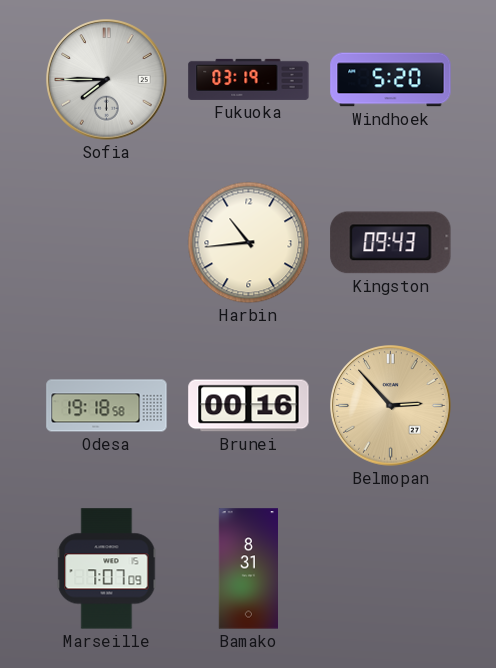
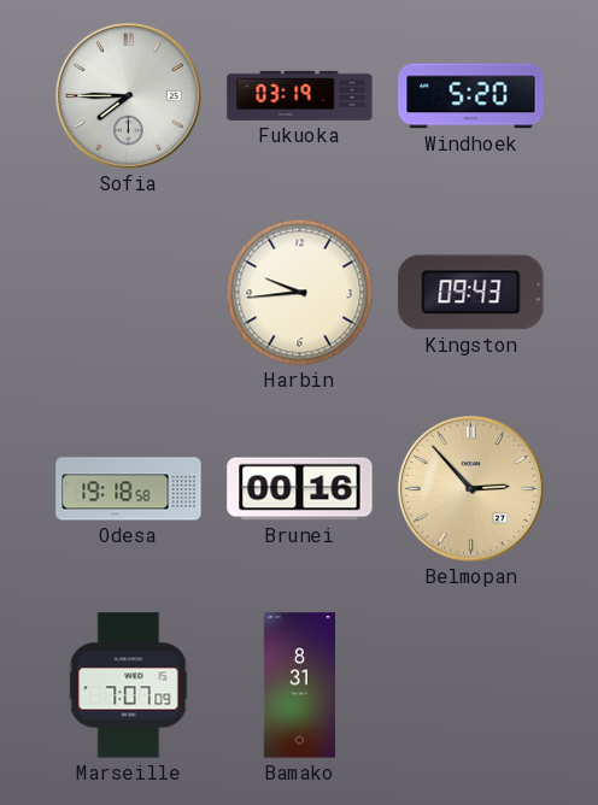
Harbin: 10:44 -> 9:44 (300, 293)
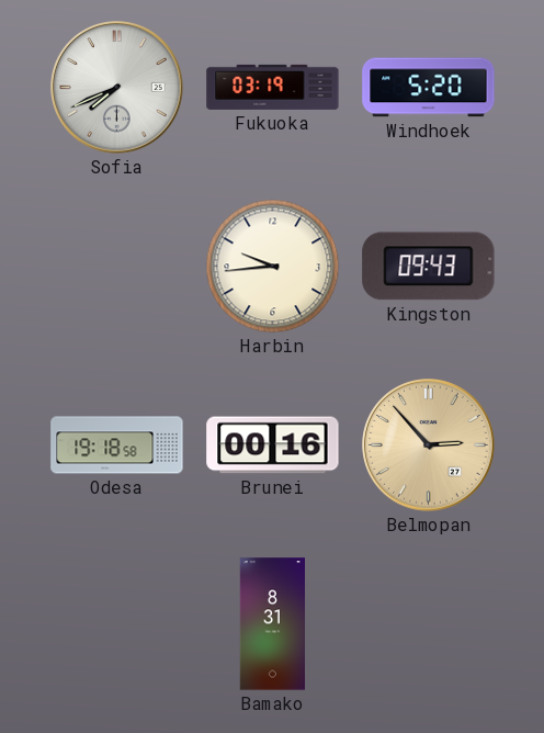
Sofia: 7:45 -> 7:41 (117, 88)
Marseille: 7:07 -> none (129, 686)
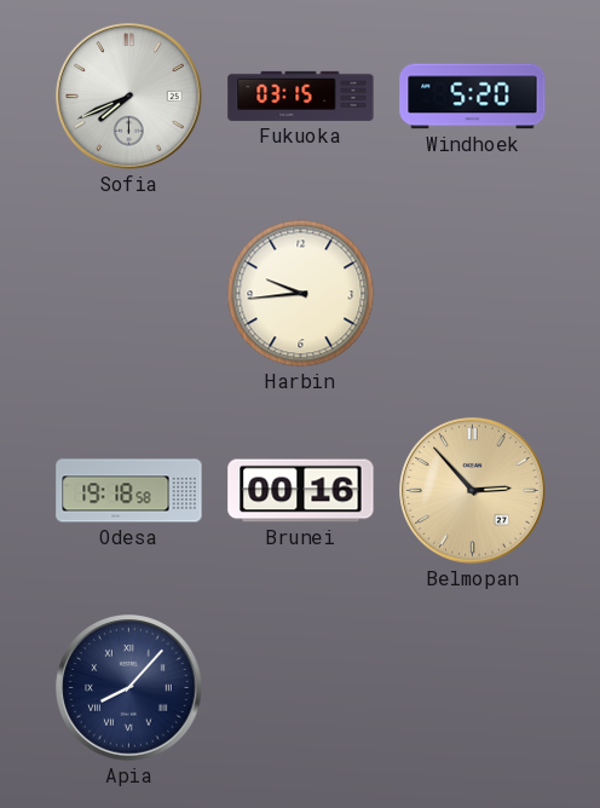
Fukuoka: 03:19 -> 03:15 (301, 96)
Kingston: 09:43 -> none (429, 267)
Apia: none -> 8:07 (129, 688)
Bamako: 8:31 -> none (273, 624)
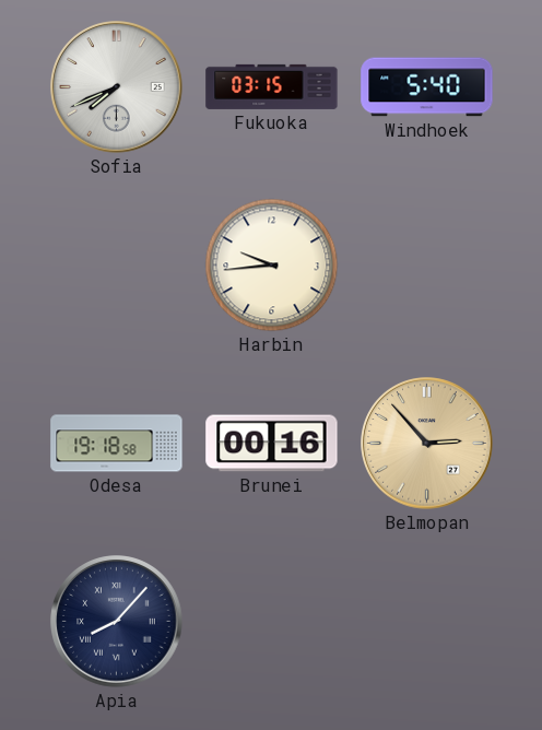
Windhoek: 5:20 -> 5:40 (427, 87)
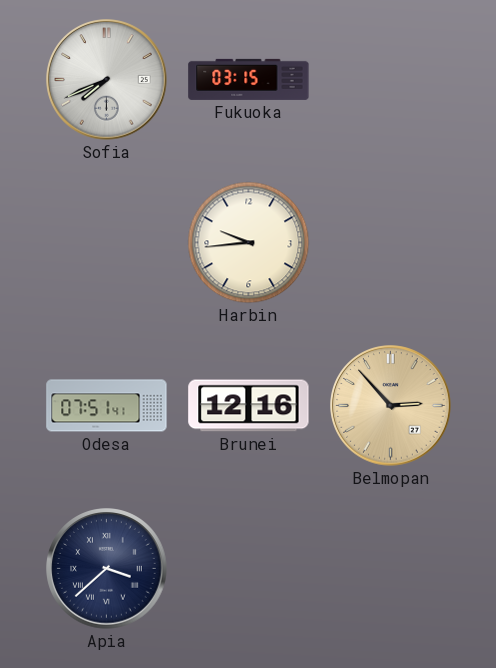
Windhoek: 5:40 -> none (427, 87)
Odesa: 19:18 -> 07:51 (107, 406)
Brunei: 00:16 -> 12:16 (249, 406)
Apia: 8:07 -> 3:38 (107, 569)
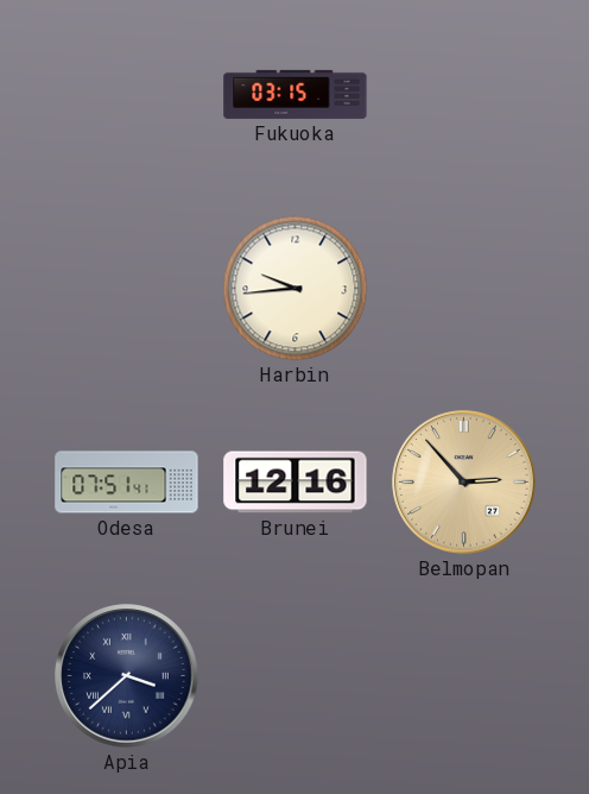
Sofia: 7:41 -> none (107, 80)
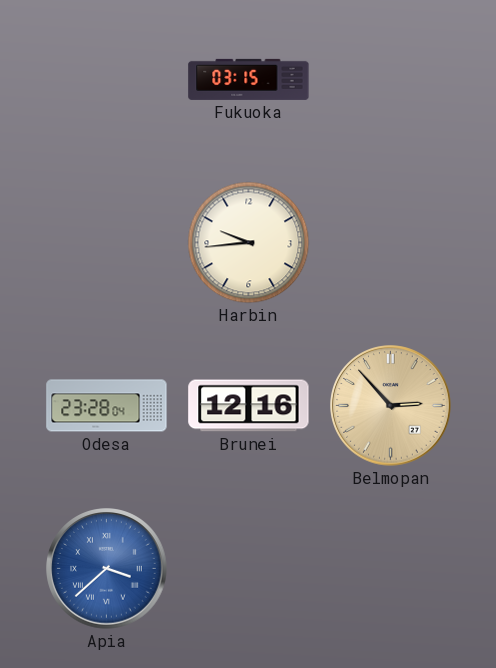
Odesa: 07:51 -> 23:28 (107, 406)
Apia dial: navy -> blue (107, 569)
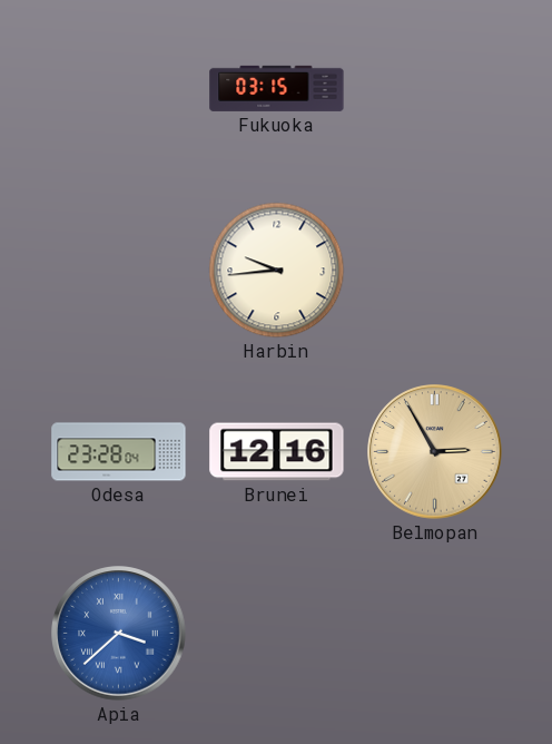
Belmopan: 2:53 -> 2:55 (435, 452)
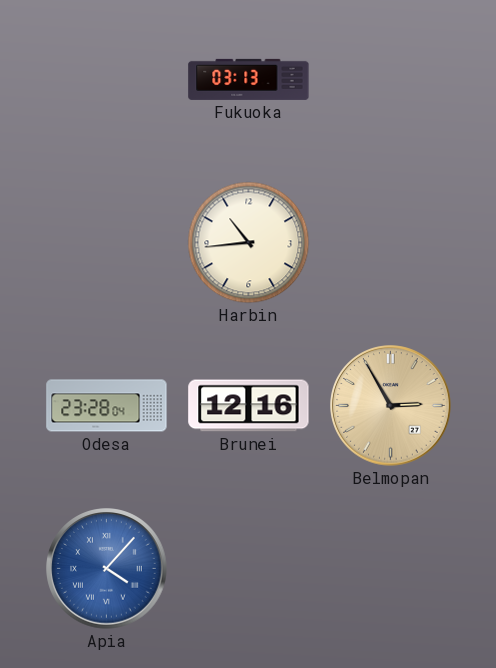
Fukuoka: 03:15 -> 03:13 (249, 79)
Harbin: 9:44 -> 10:44 (249, 243)
Apia: 3:38 -> 4:07 (107, 569)
